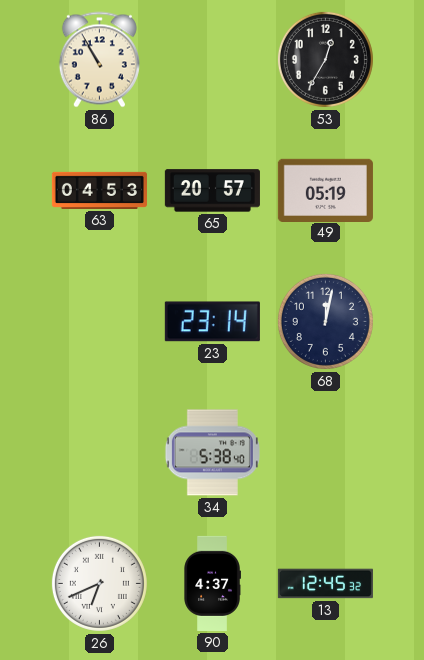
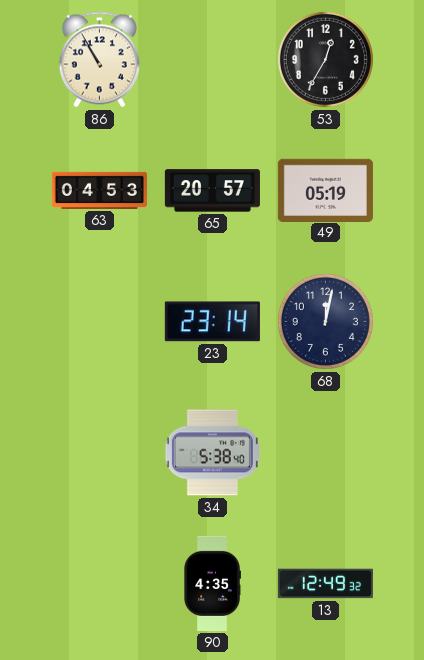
26: 6:41 -> none (99, 583)
90: 4:37 -> 4:35 (212, 583)
13: 12:45 -> 12:49 (325, 584)
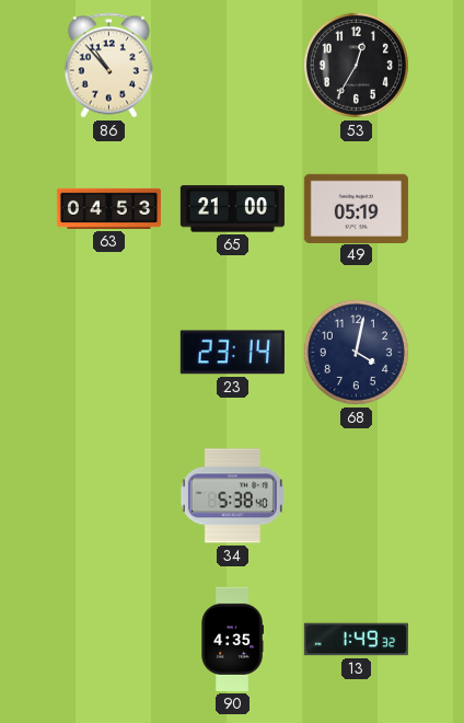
86: 10:55 -> 10:53 (108, 66)
65: 20:57 -> 21:00 (232, 209)
68: 12:02 -> 4:02 (356, 352)
13: 12:49 -> 1:49 (356, 640)
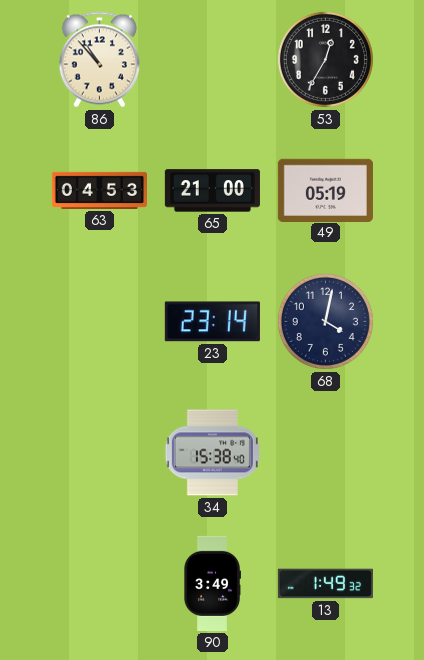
34: 5:38 -> 15:38 (212, 453)
90: 4:35 -> 3:49 (212, 583)
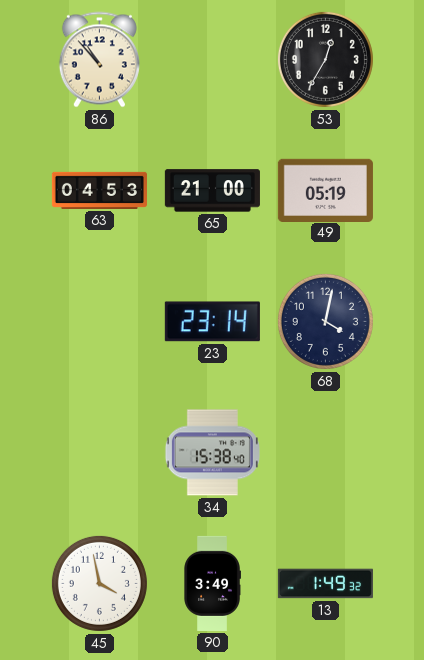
45: none -> 3:58 (99, 583)
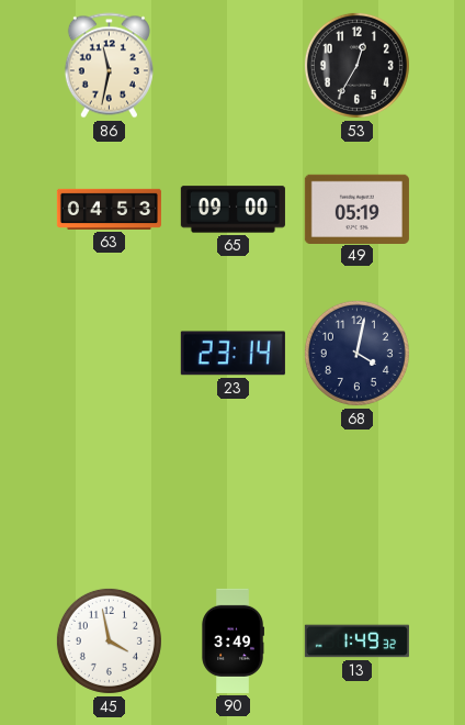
86: 10:53 -> 11:32 (109, 66)
65: 21:00 -> 09:00 (232, 210)
34: 15:38 -> none (212, 453)
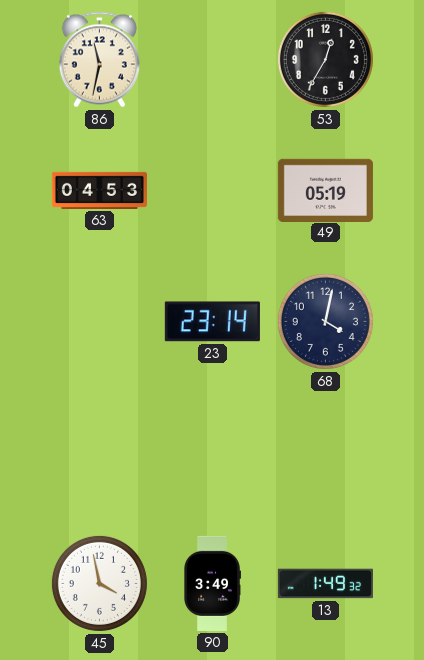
65: 09:00 -> none (232, 210)
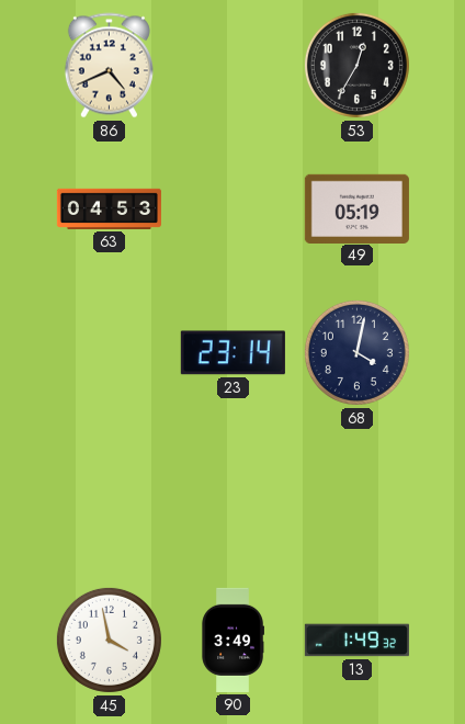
86: 11:32 -> 4:41 (109, 66)
